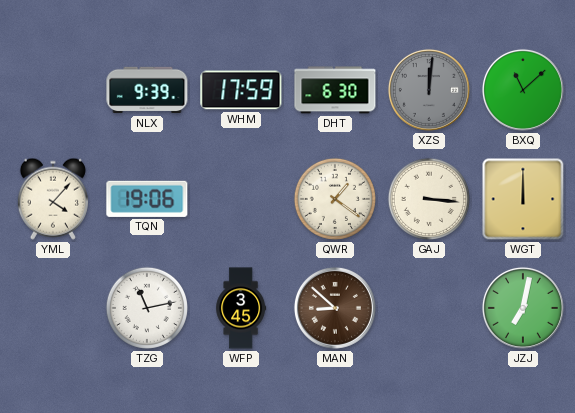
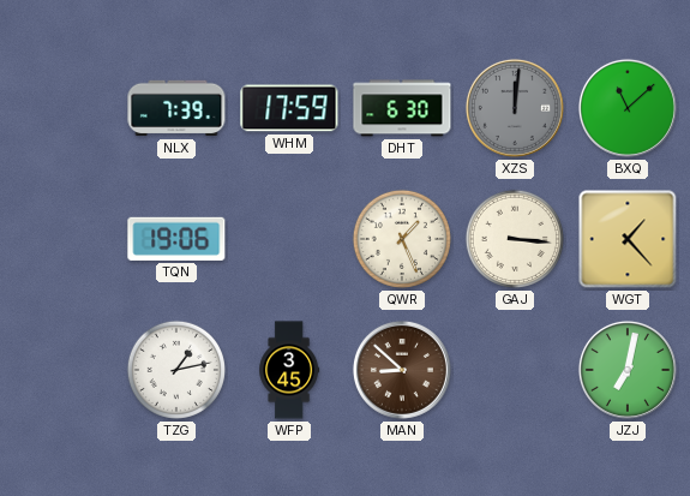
NLX: 9:39 -> 7:39 (176, 108)
YML: 4:07 -> none (53, 199)
QWR: 1:21 -> 1:26 (402, 239)
WGT: 12:00 -> 1:23 (628, 239)
TZG: 11:13 -> 1:13 (176, 370)
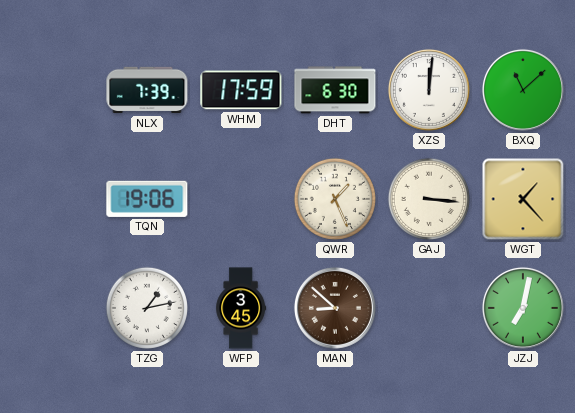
XZS dial: grey -> white (429, 90)
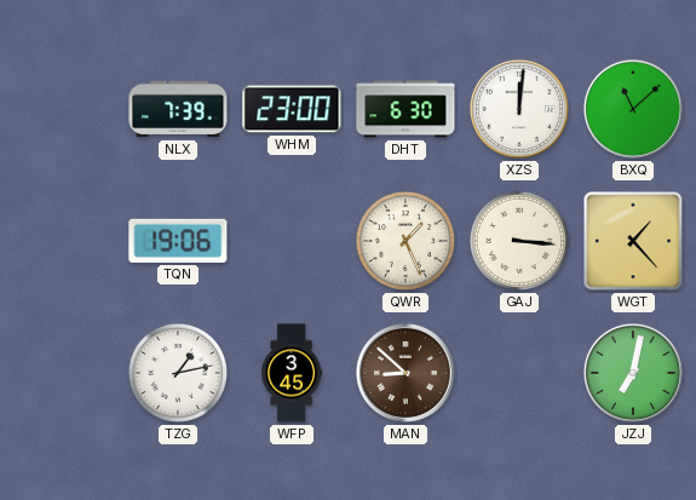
WHM: 17:59 -> 23:00 (292, 109)
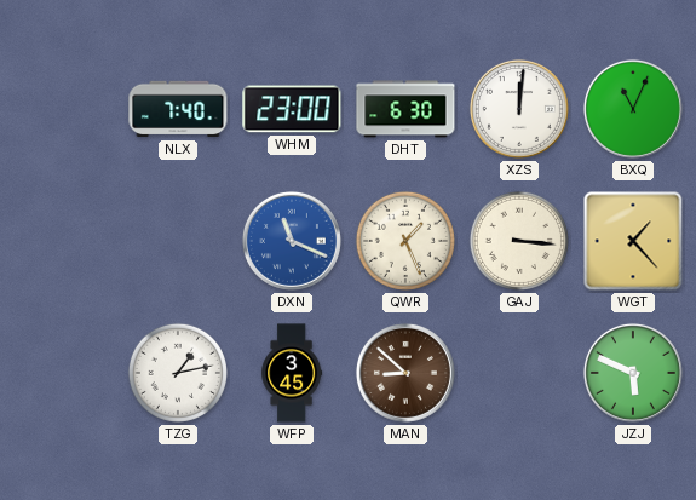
NLX: 7:39 -> 7:40 (178, 109)
BXQ: 11:08 -> 11:04 (633, 109)
TQN: 19:06 -> none (178, 241)
DXN: none -> 11:19 (292, 241)
JZJ: 7:02 -> 5:49 (633, 373)
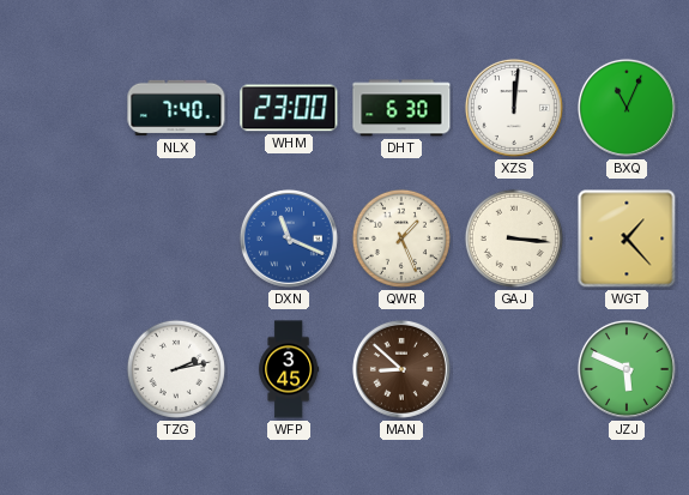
TZG: 1:13 -> 2:13 (176, 369)
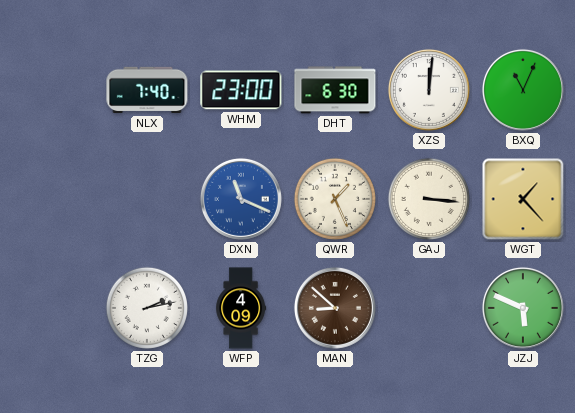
WFP: 3:45 -> 4:09 (241, 308)
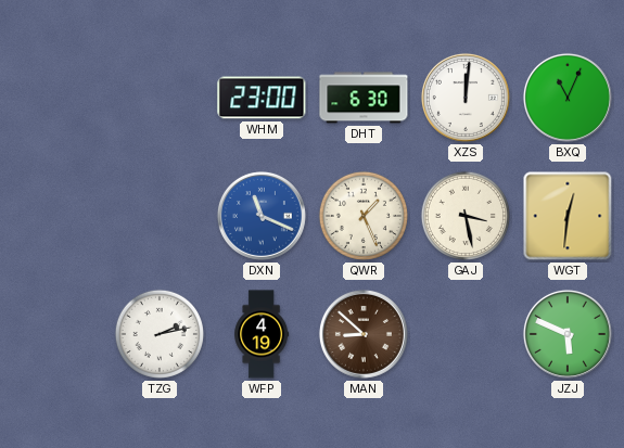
NLX: 7:40 -> none (147, 90)
GAJ: 3:16 -> 3:28 (466, 216)
WGT: 1:23 -> 12:31 (568, 216)
WFP: 4:09 -> 4:19 (262, 334)
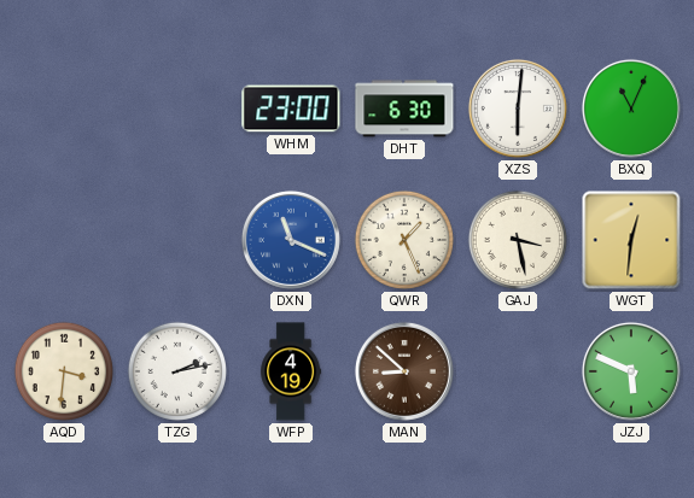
XZS: 12:01 -> 6:01 (518, 109)
AQD: none -> 3:31 (64, 371)
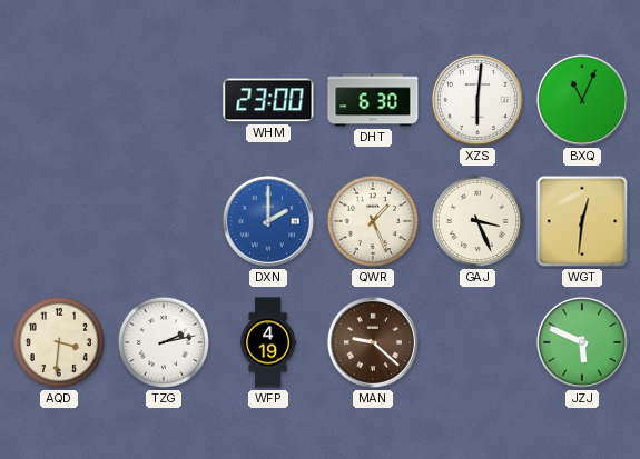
DXN: 11:19 -> 2:00 (268, 221)
GAJ: 3:28 -> 3:26 (477, 221)
MAN: 8:52 -> 9:22 (373, 342)
